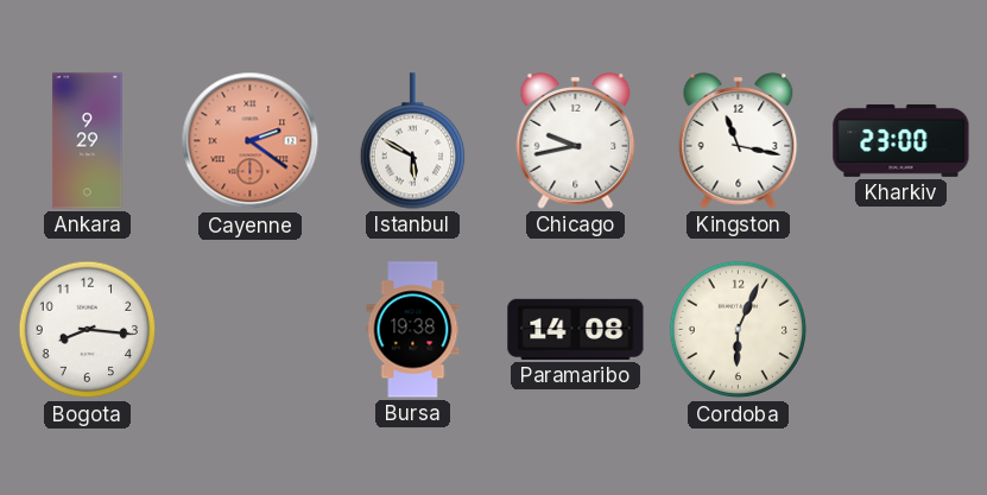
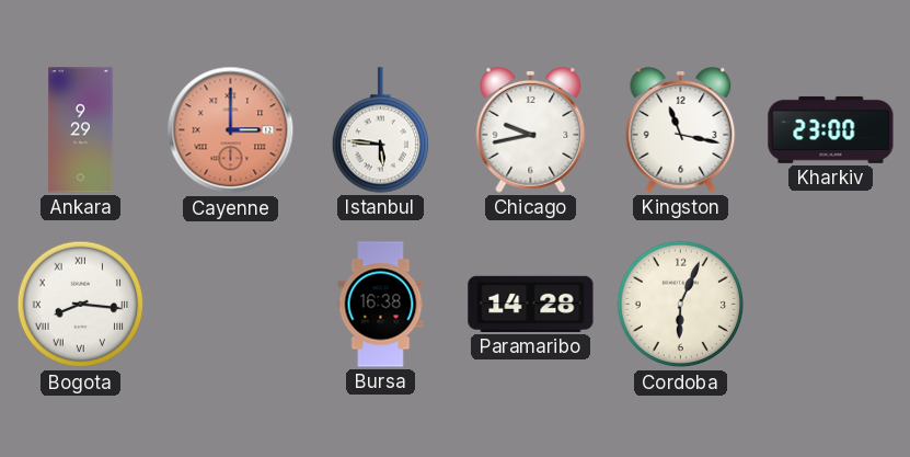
Cayenne: 2:21 -> 3:00 (231, 130)
Istanbul: 5:50 -> 5:46 (380, 130)
Bogota numerals: Arabic -> Roman (81, 305)
Bursa: 19:38 -> 16:38 (381, 305)
Paramaribo: 14:08 -> 14:28 (531, 304)
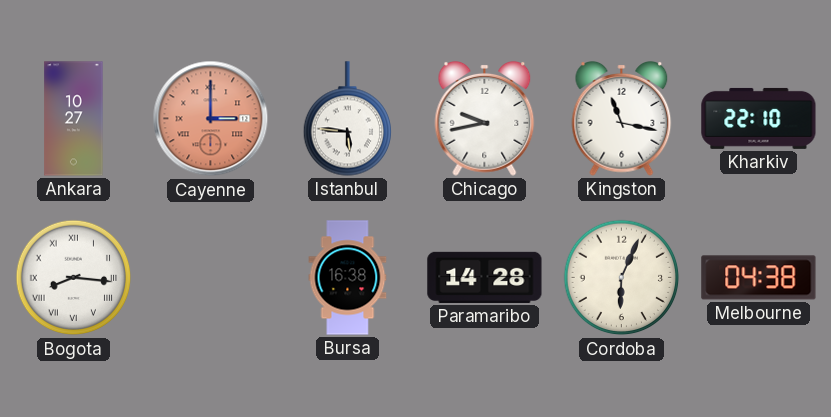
Ankara: 9:29 -> 10:27 (74, 119)
Kharkiv: 23:00 -> 22:10 (759, 118)
Melbourne: none -> 04:38 (759, 278)
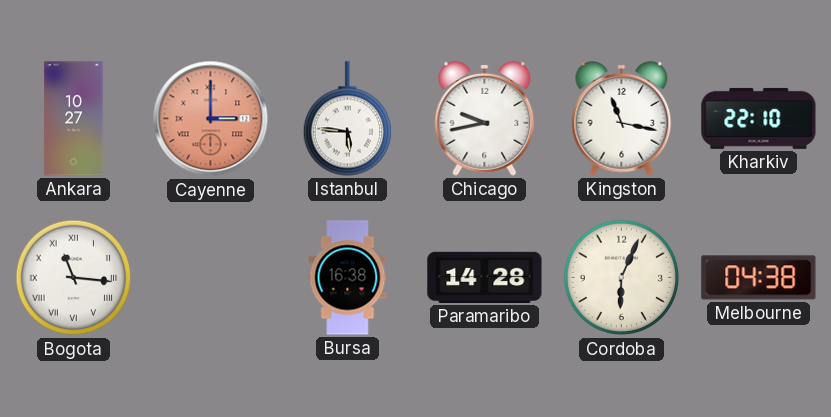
Bogota: 8:16 -> 11:16 (74, 278)
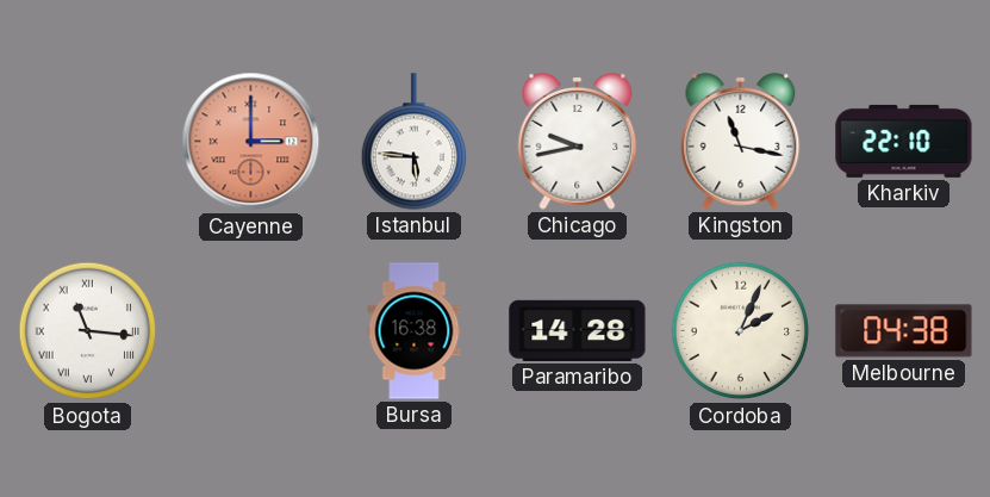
Ankara: 10:27 -> none (74, 119)
Cordoba: 6:04 -> 2:04 (741, 331)
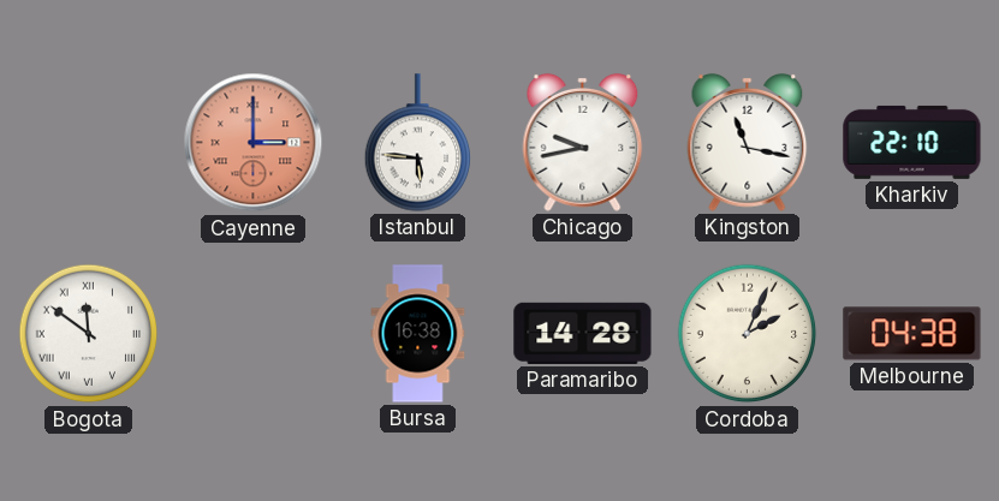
Bogota: 11:16 -> 11:51 (89, 334)
